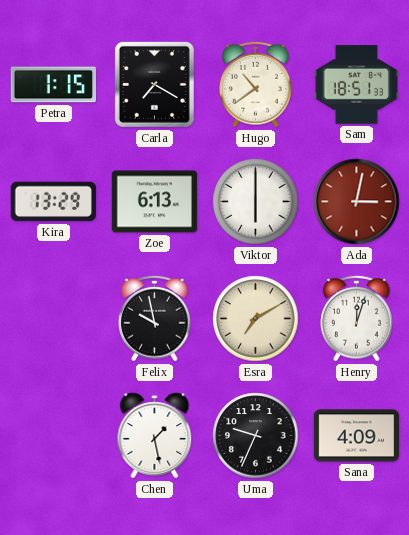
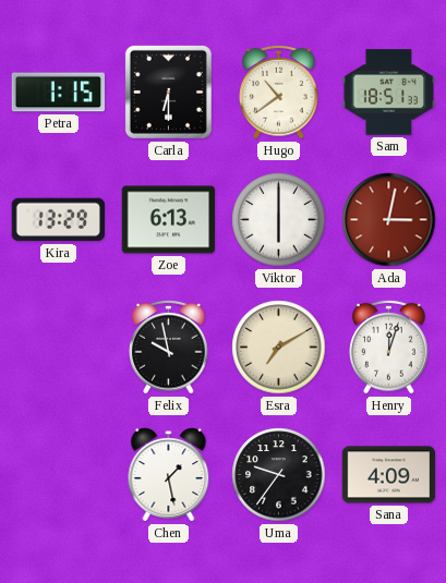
Carla: 7:20 -> 6:30 (168, 92)
Uma: 9:34 -> 9:36 (279, 475)
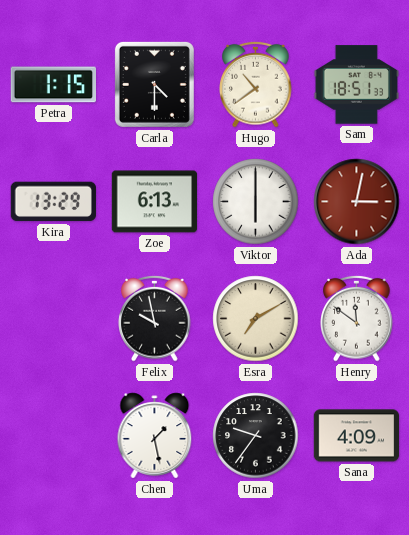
Carla: 6:30 -> 4:30 (154, 84)
Henry: 12:03 -> 11:51 (357, 318)
